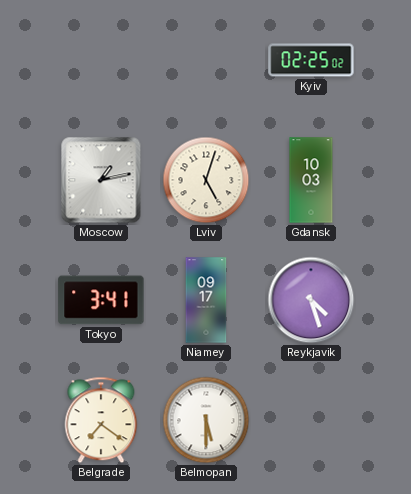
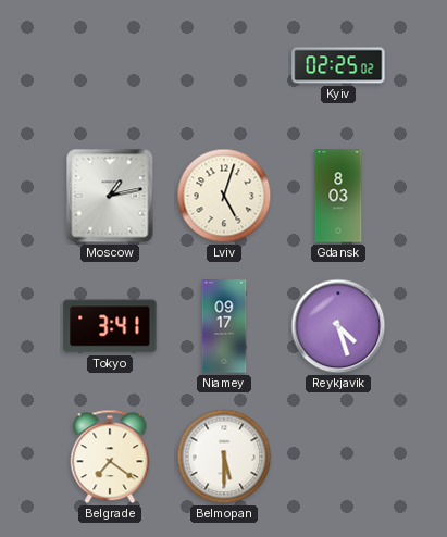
Gdansk: 10:03 -> 8:03 (338, 196)
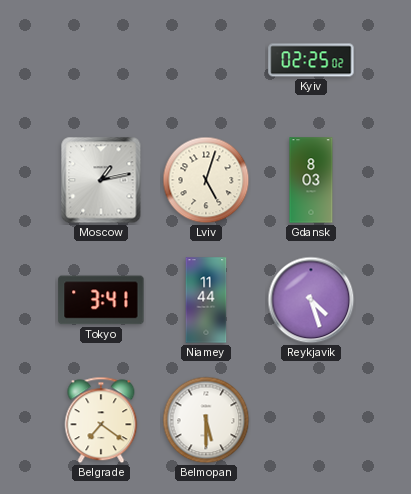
Niamey: 09:17 -> 11:44 (206, 300)
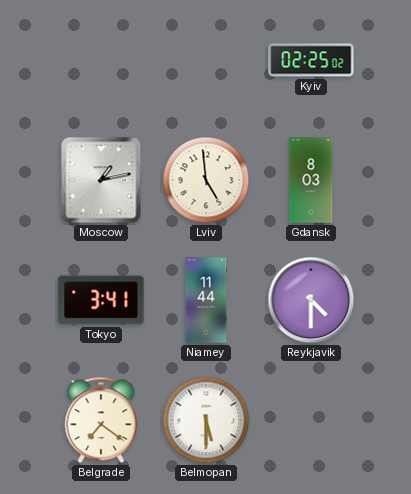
Lviv: 5:03 -> 4:59 (206, 180)
Reykjavik: 4:27 -> 4:30 (311, 300)
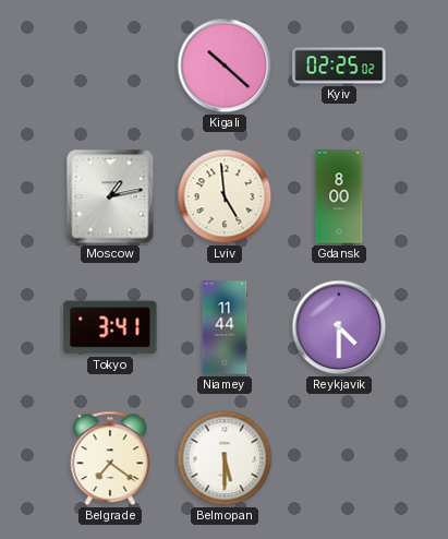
Kigali: none -> 10:22 (225, 65)
Gdansk: 8:03 -> 8:00 (339, 196)
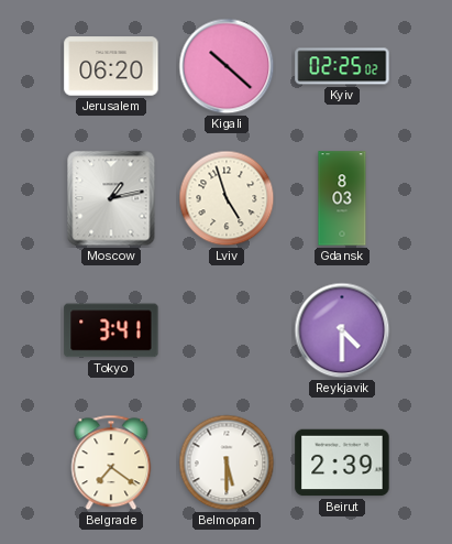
Jerusalem: none -> 06:20 (111, 66)
Lviv: 4:59 -> 4:57 (227, 198)
Gdansk: 8:00 -> 8:03 (342, 198)
Niamey: 11:44 -> none (225, 327)
Beirut: none -> 2:39 (342, 463)
